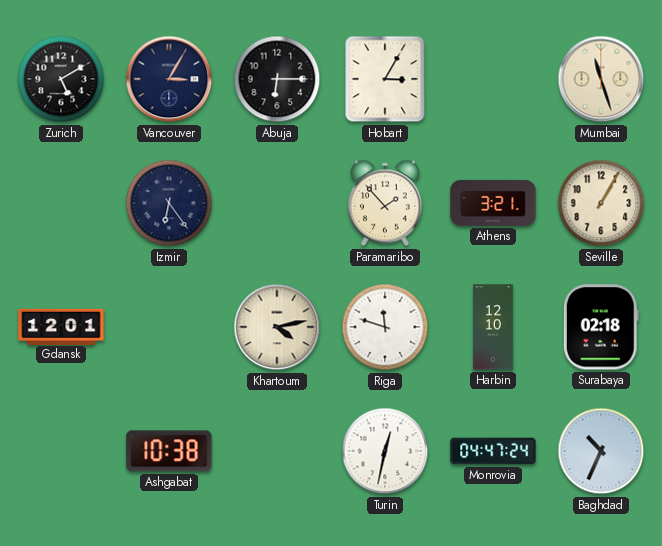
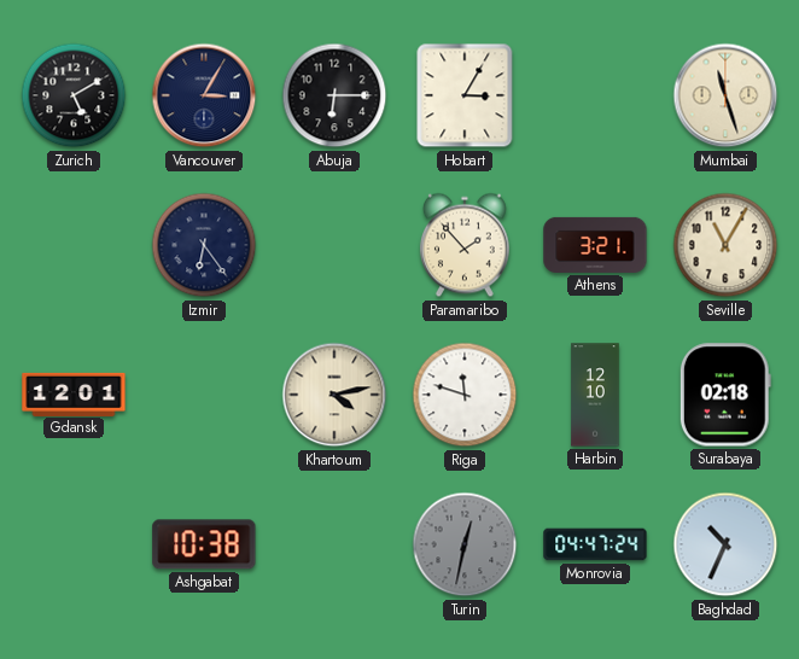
Seville: 1:05 -> 11:05 (725, 245)
Turin dial: white -> grey (465, 544)
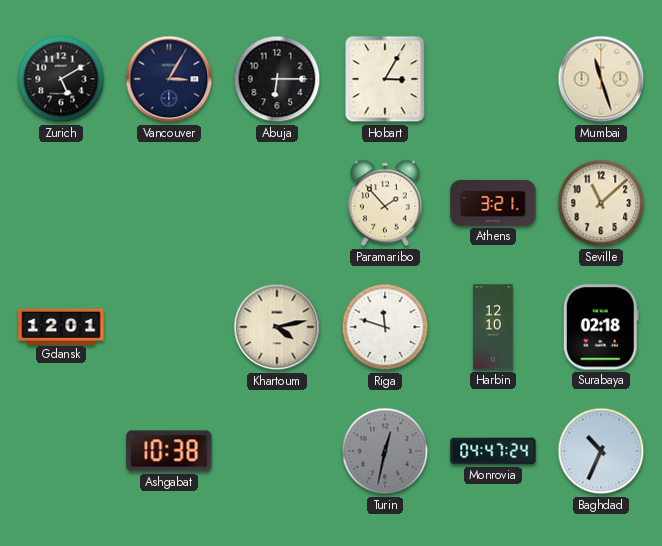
Izmir: 6:24 -> none (204, 245)
Seville: 11:05 -> 11:08 (601, 203)
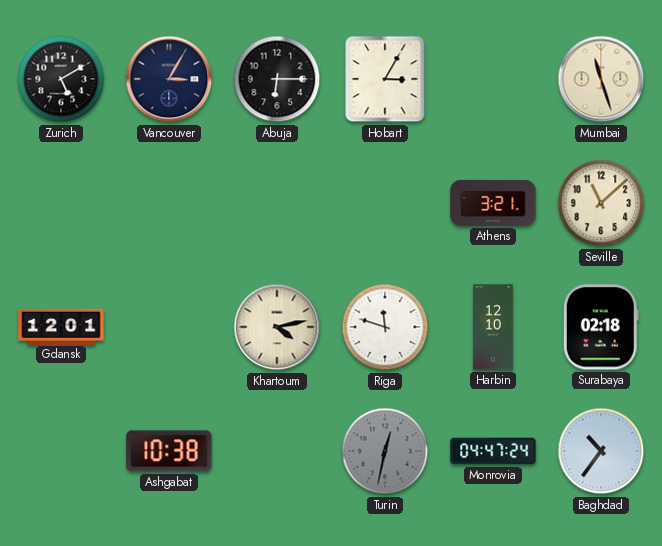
Paramaribo: 1:53 -> none (385, 203)
Baghdad: 10:34 -> 10:36 (601, 451)
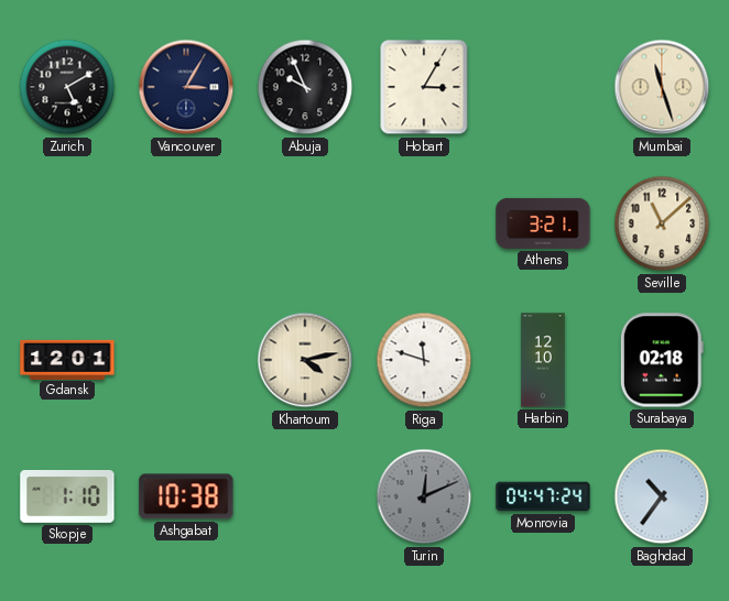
Abuja: 6:15 -> 9:56 (305, 87)
Skopje: none -> 1:10 (67, 496)
Turin: 12:32 -> 12:11 (424, 496)
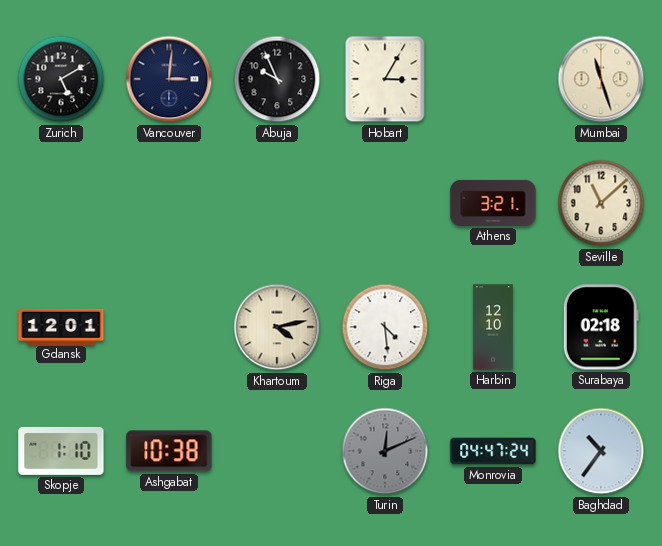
Vancouver: 3:05 -> 3:01 (169, 79)
Riga: 11:48 -> 4:29 (385, 327)
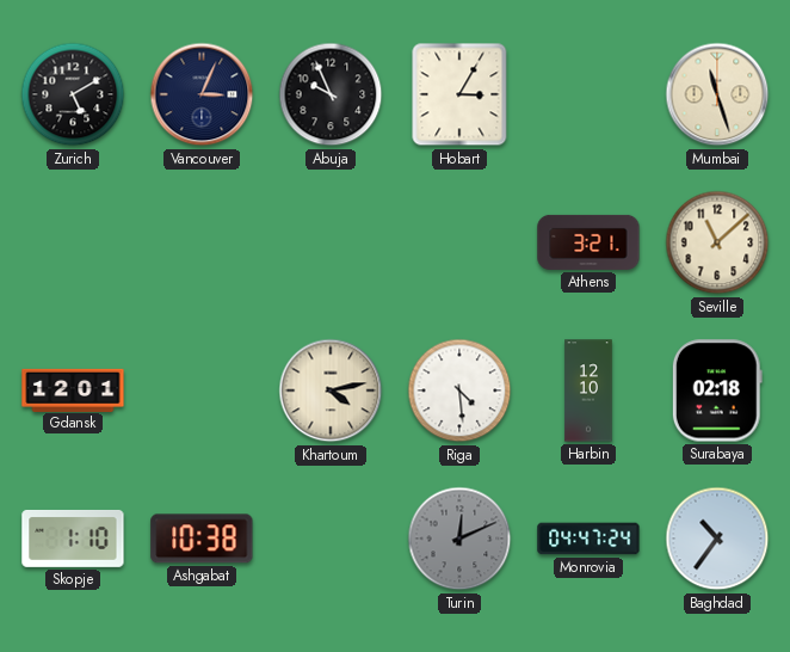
Vancouver: 3:01 -> 3:04 (202, 94)
